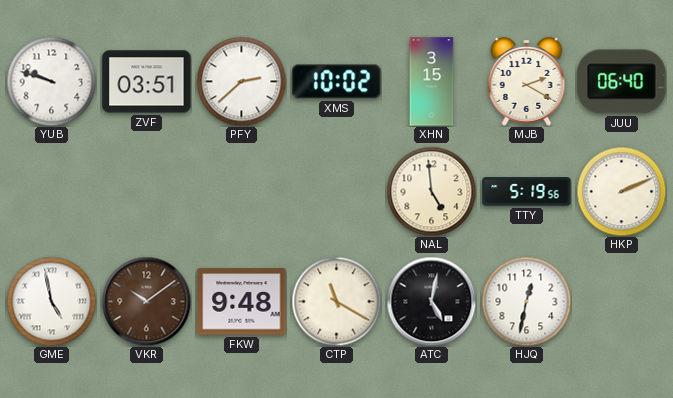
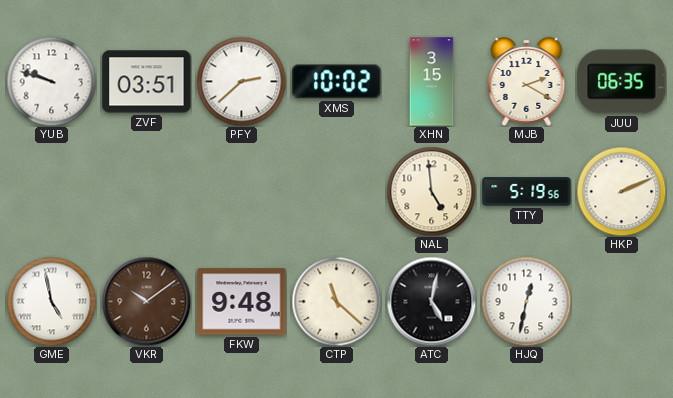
JUU: 06:40 -> 06:35 (622, 82)
CTP: 11:20 -> 11:22 (336, 301)
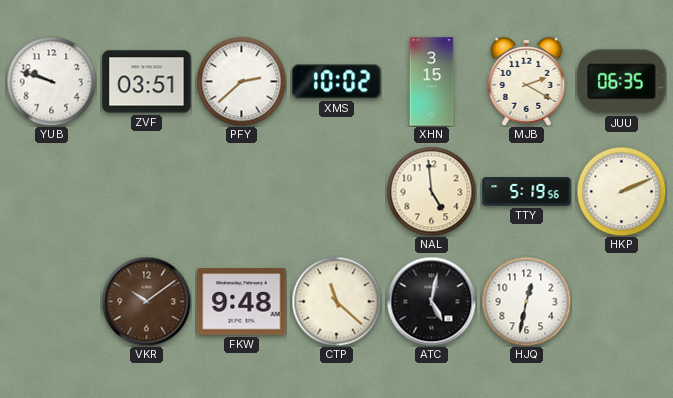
GME: 4:58 -> none (51, 301)
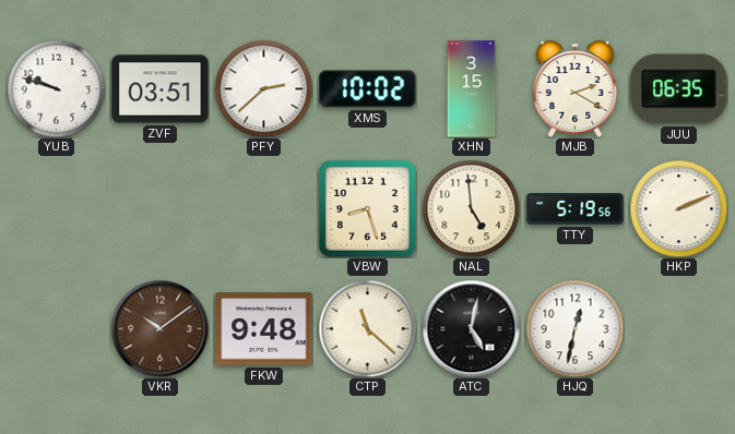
VBW: none -> 8:27 (368, 209)
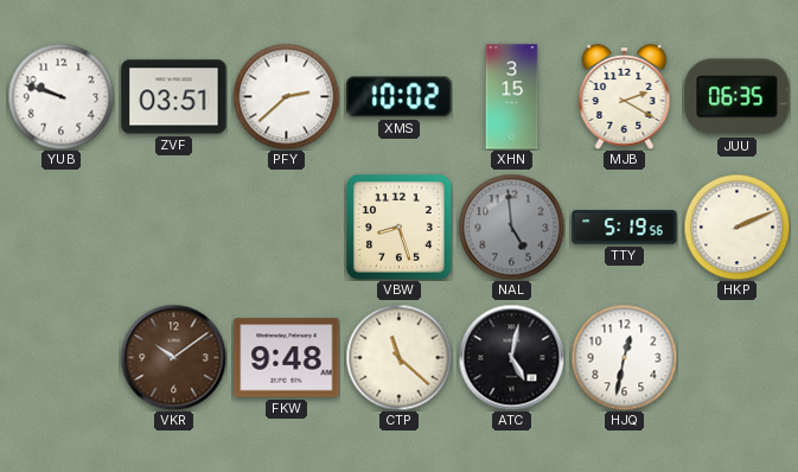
NAL dial: cream -> grey (511, 227)
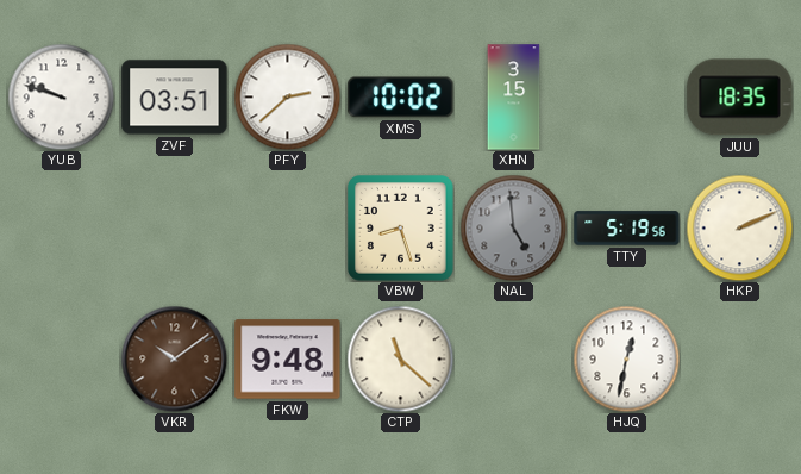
MJB: 2:20 -> none (625, 96)
JUU: 06:35 -> 18:35 (740, 98)
ATC: 5:02 -> none (511, 357)
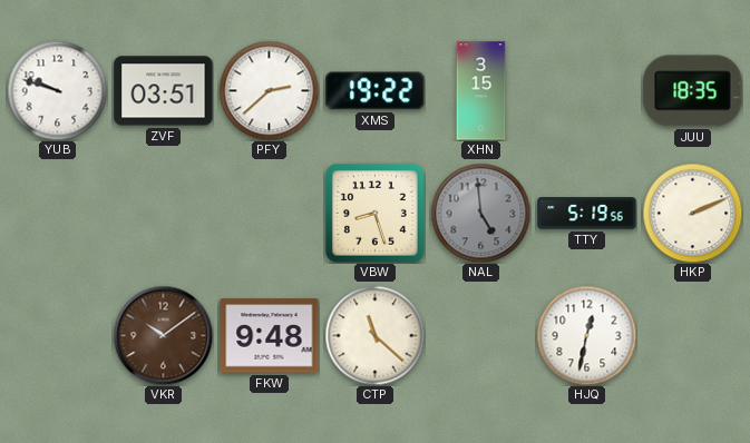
XMS: 10:02 -> 19:22 (376, 91)
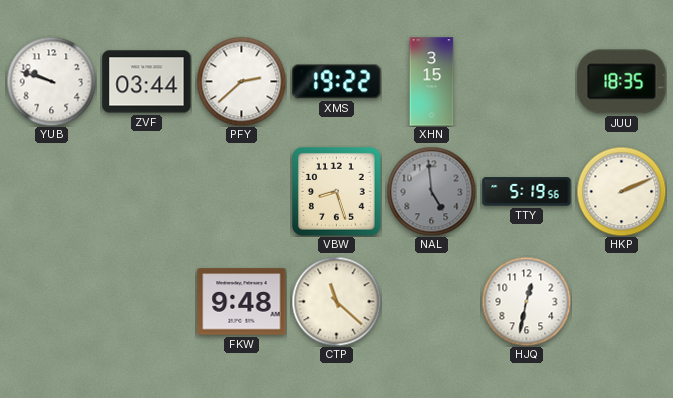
ZVF: 03:51 -> 03:44 (147, 82)
VKR: 10:09 -> none (163, 335)
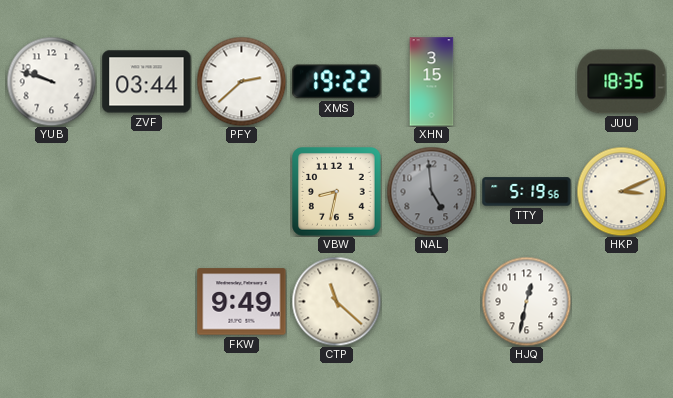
VBW: 8:27 -> 8:32 (337, 192)
HKP: 2:11 -> 3:11 (621, 191)
FKW: 9:48 -> 9:49 (242, 302)
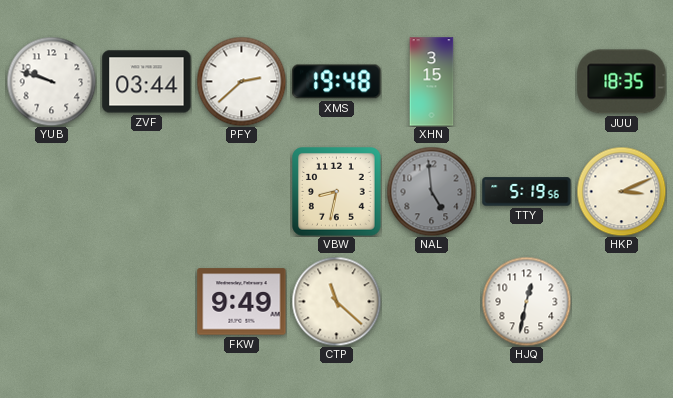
XMS: 19:22 -> 19:48 (337, 82)
